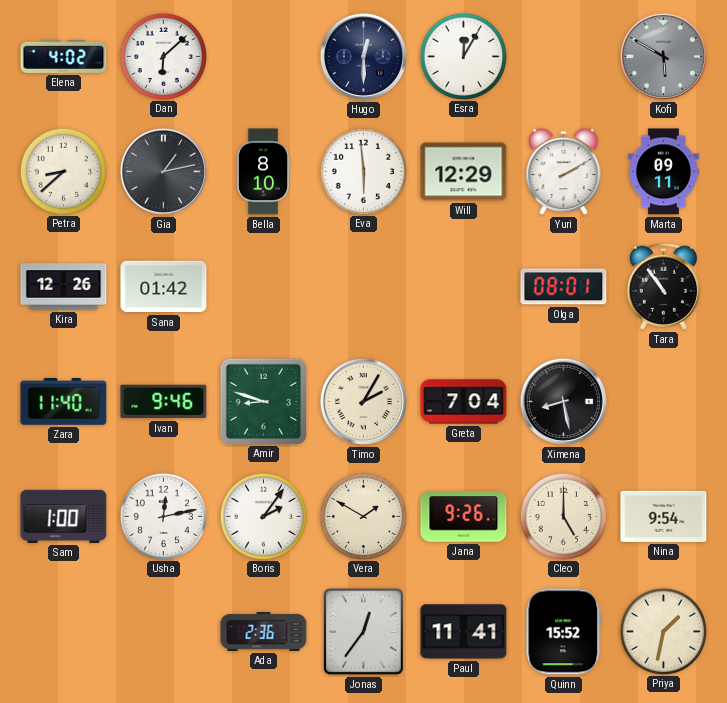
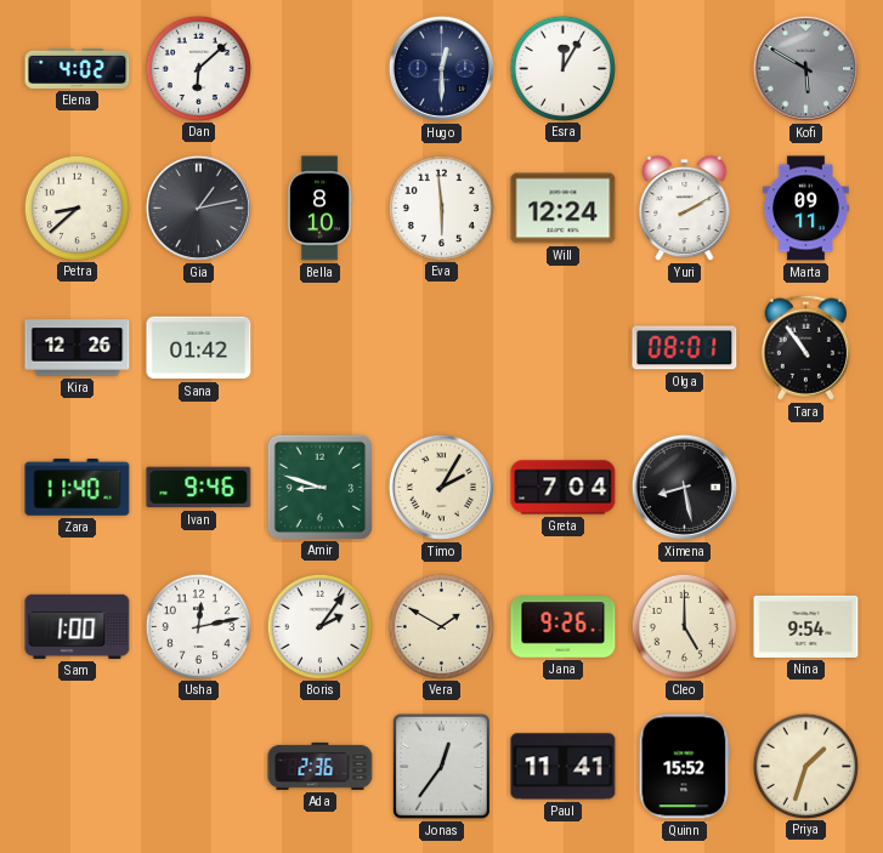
Will: 12:29 -> 12:24 (564, 209)
Priya: 1:32 -> 1:33 (805, 766)
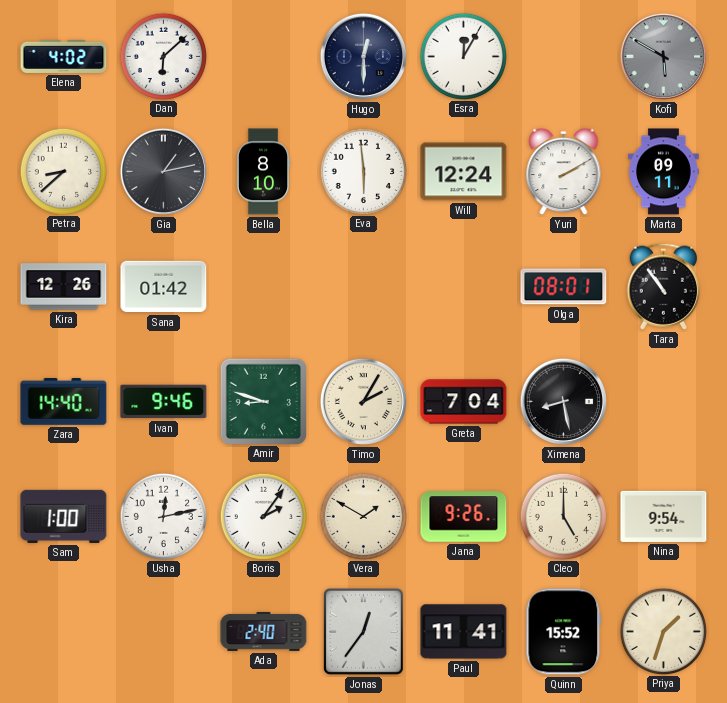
Zara: 11:40 -> 14:40 (64, 402)
Ada: 2:36 -> 2:40 (264, 631)
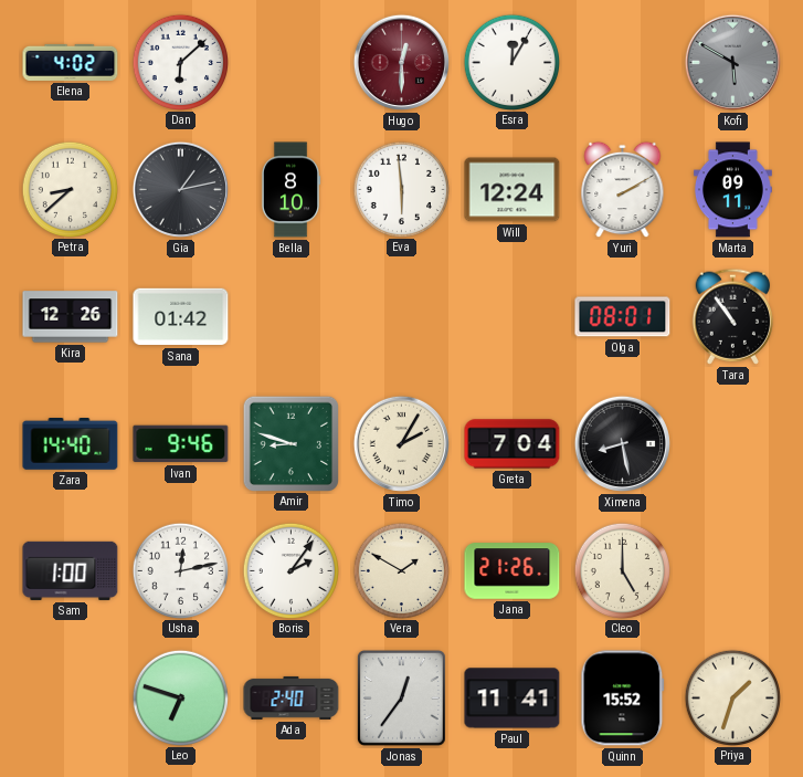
Hugo dial: navy -> burgundy (401, 62)
Jana: 9:26 -> 21:26 (513, 571)
Nina: 9:54 -> none (664, 516)
Leo: none -> 6:48 (180, 697)
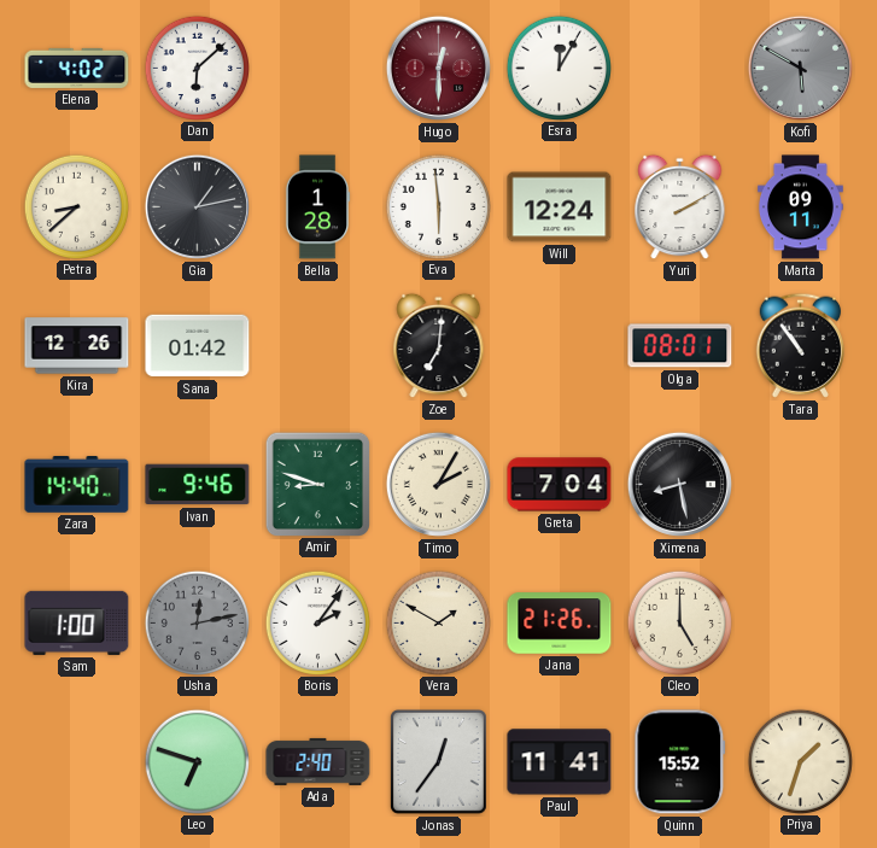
Bella: 8:10 -> 1:28 (317, 207)
Zoe: none -> 7:01 (439, 346)
Usha dial: white -> grey (197, 622)
